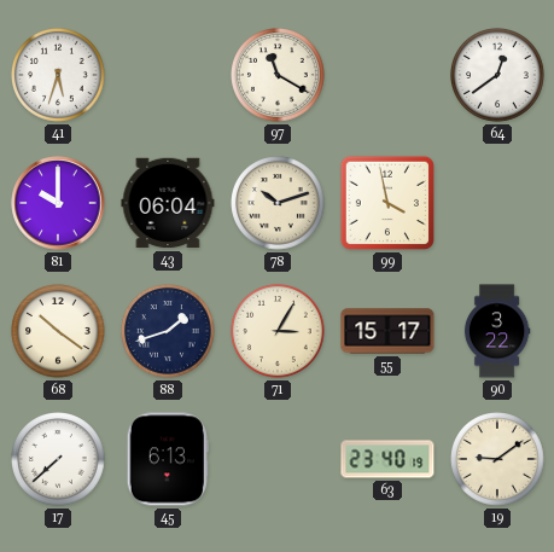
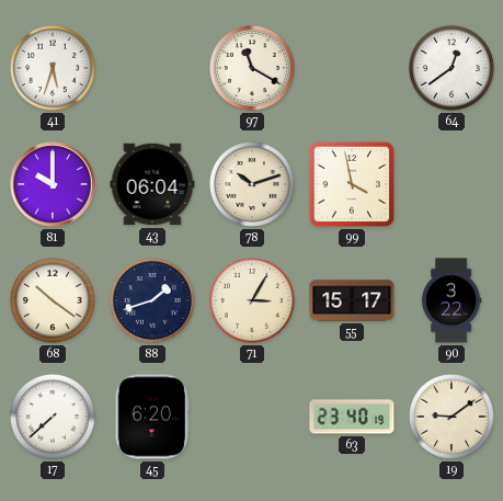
45: 6:13 -> 6:20 (152, 417)
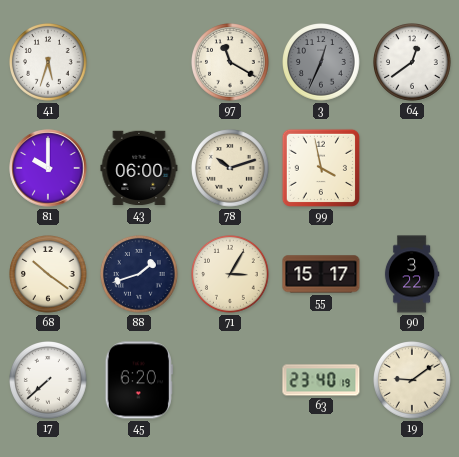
3: none -> 12:34 (322, 63)
43: 06:04 -> 06:00 (139, 168)
